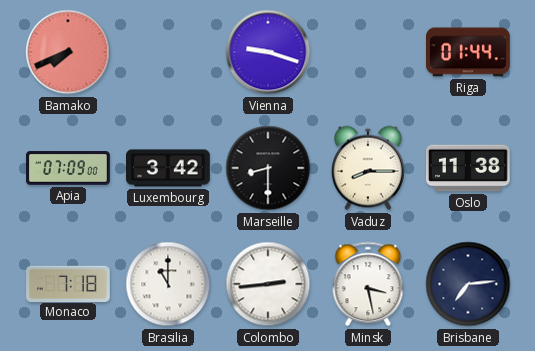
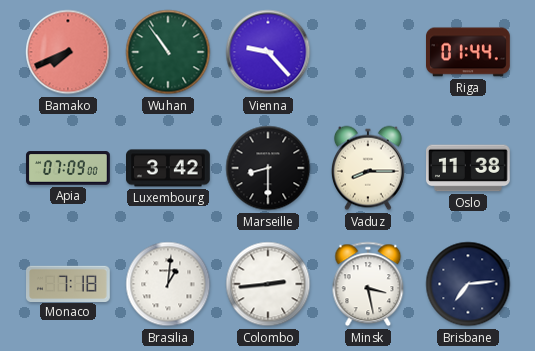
Wuhan: none -> 10:54 (168, 52)
Vienna: 9:18 -> 9:23 (268, 52)
Brasilia: 11:00 -> 1:01 (168, 284)
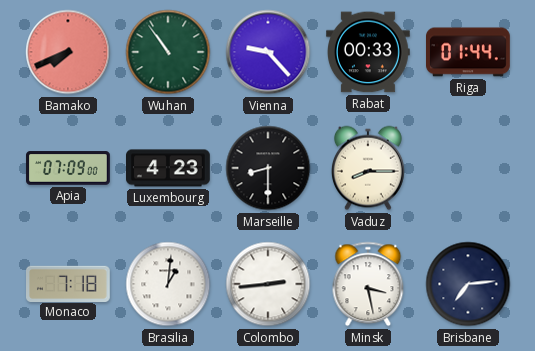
Rabat: none -> 00:33 (369, 52)
Luxembourg: 3:42 -> 4:23 (169, 168)
Oslo: 11:38 -> none (469, 168)
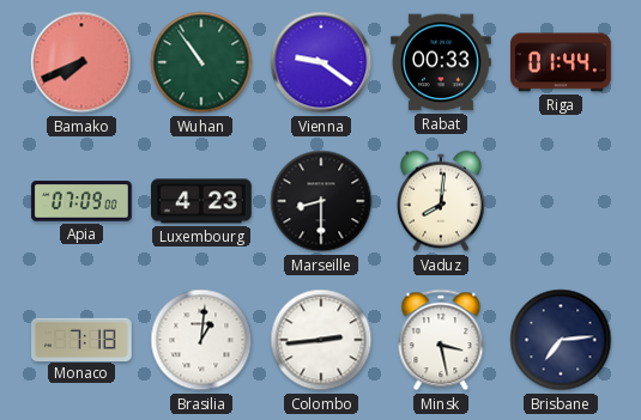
Vienna: 9:23 -> 9:21 (321, 62)
Vaduz: 8:15 -> 8:01 (441, 201)
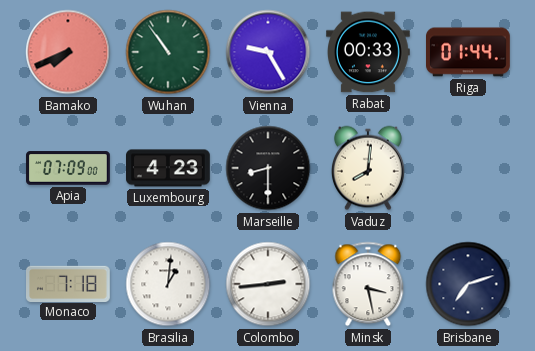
Vienna: 9:21 -> 9:25 (268, 52)
Brisbane: 7:14 -> 7:12 (468, 284)
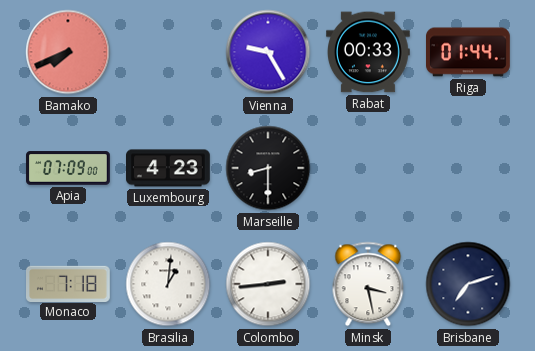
Wuhan: 10:54 -> none (168, 52)
Vaduz: 8:01 -> none (368, 168)
